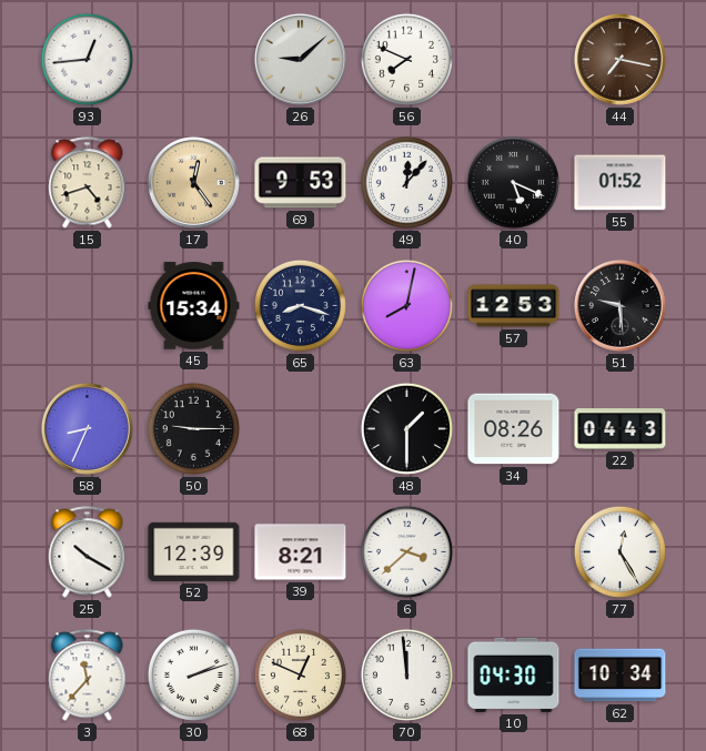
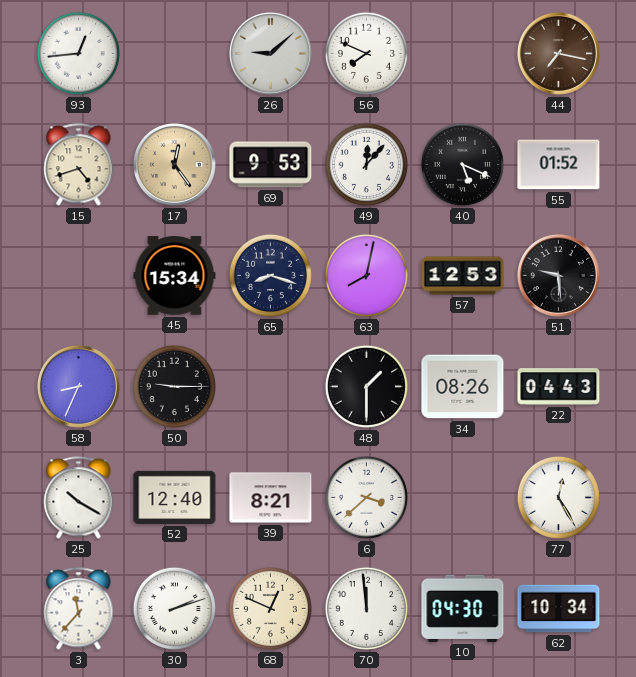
52: 12:39 -> 12:40 (175, 497)
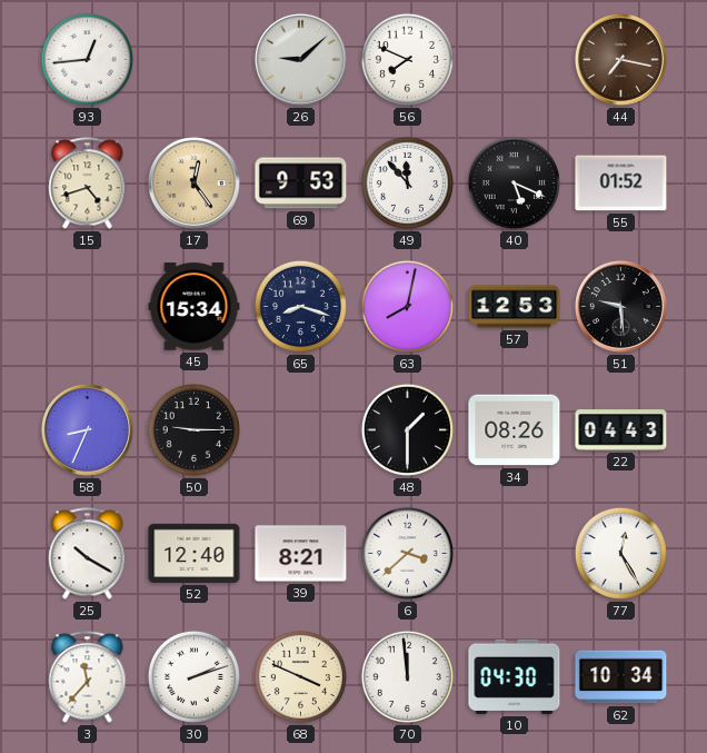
49: 12:07 -> 11:53 (407, 182)
68: 12:49 -> 3:49 (300, 676)
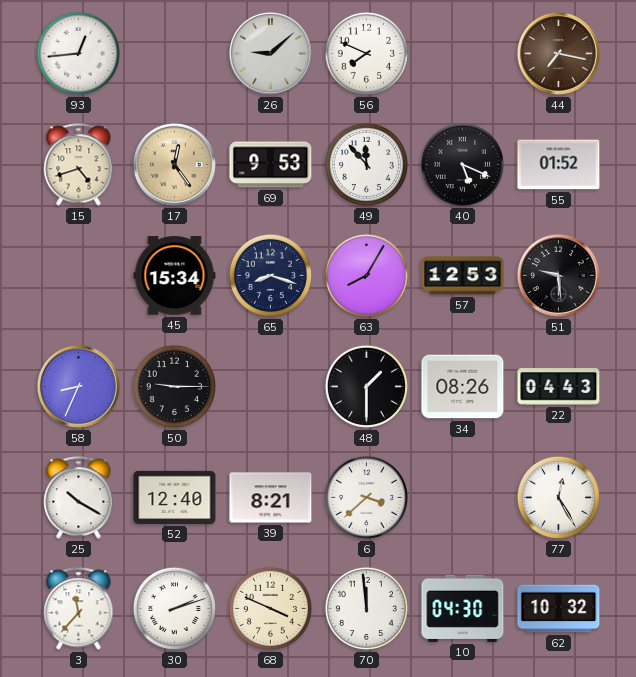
63: 8:02 -> 8:05 (366, 275)
62: 10:34 -> 10:32 (559, 609)
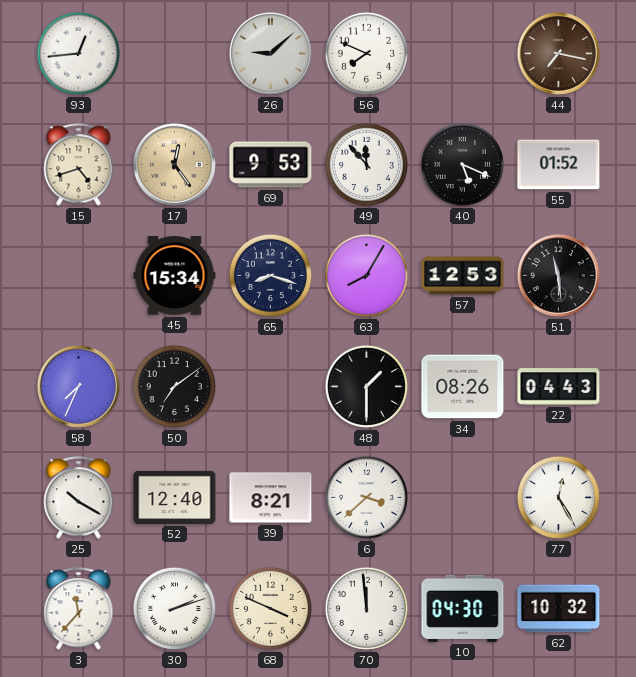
51: 9:29 -> 11:29 (558, 275)
58: 8:34 -> 7:34 (78, 386)
50: 9:15 -> 7:09 (174, 386)
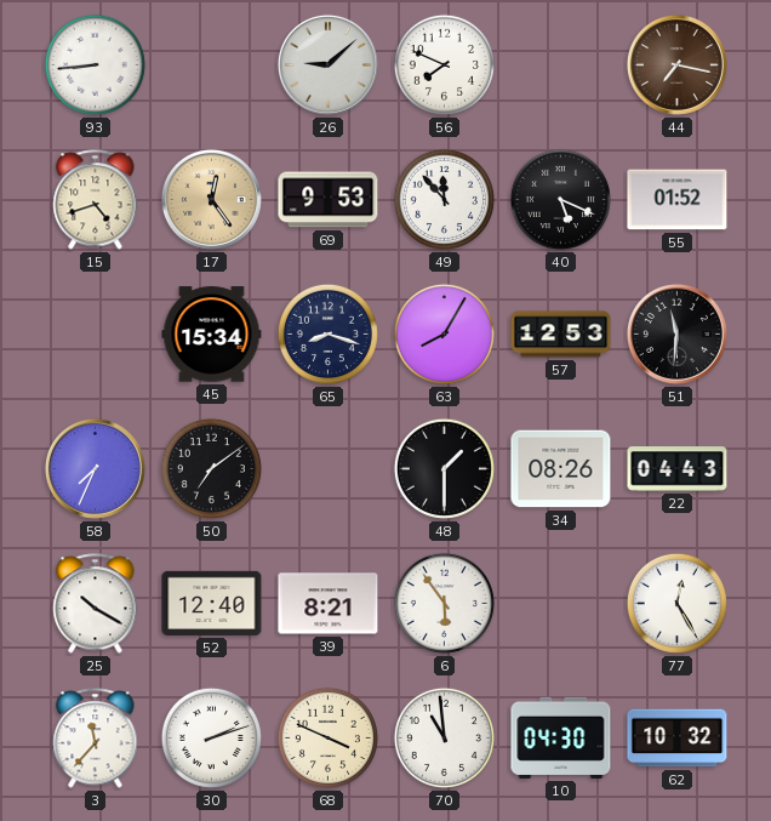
93: 12:44 -> 8:44 (95, 64)
51: 11:29 -> 11:31 (676, 333)
6: 3:38 -> 5:54 (444, 603)
70: 11:59 -> 10:59 (444, 737)
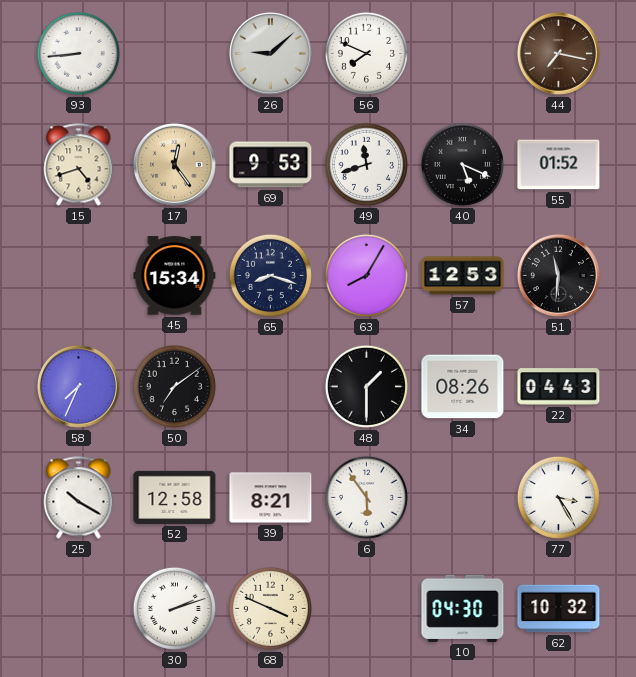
49: 11:53 -> 11:42 (366, 164)
52: 12:40 -> 12:58 (175, 497)
77: 12:25 -> 3:25 (558, 497)
3: 11:37 -> none (96, 739)
70: 10:59 -> none (444, 737)
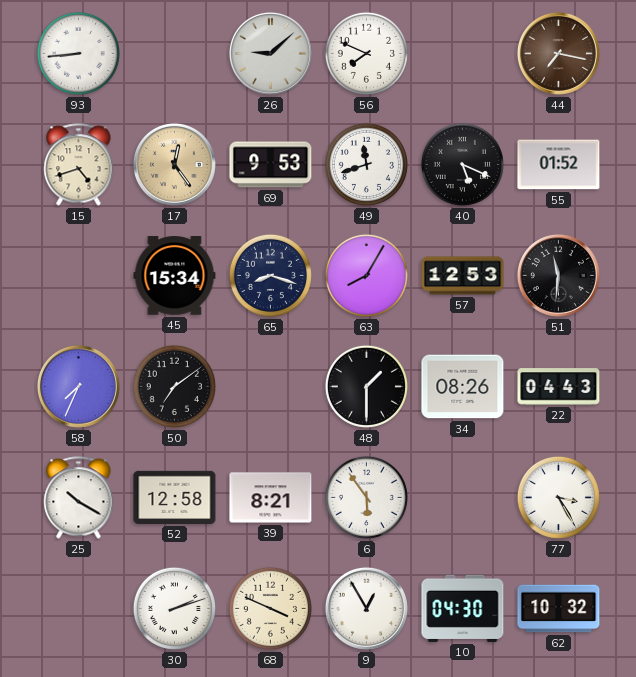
9: none -> 12:55 (366, 608)
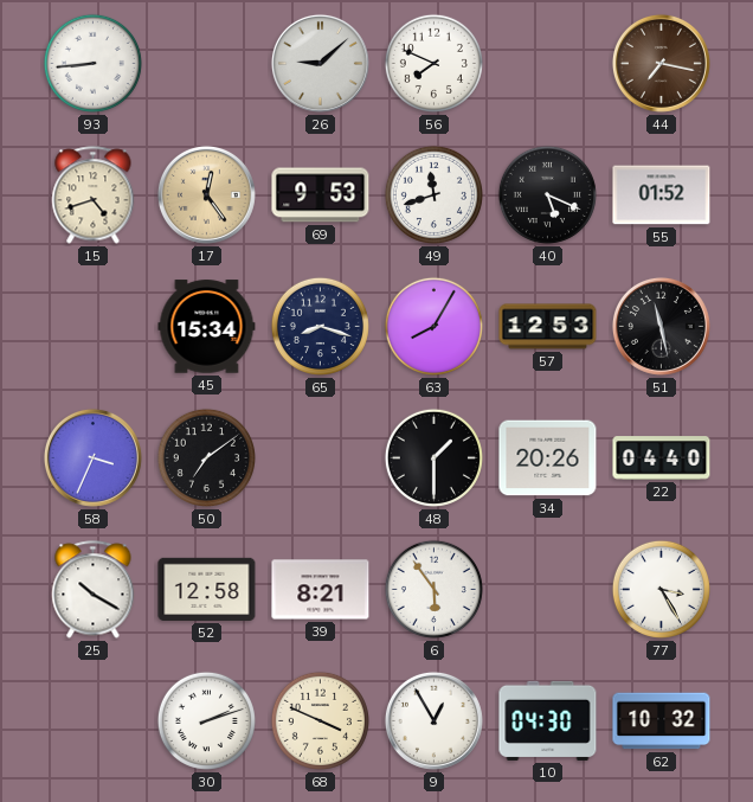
51: 11:31 -> 11:28 (661, 326)
58: 7:34 -> 3:34 (92, 457)
34: 08:26 -> 20:26 (548, 458)
22: 04:43 -> 04:40 (662, 458)
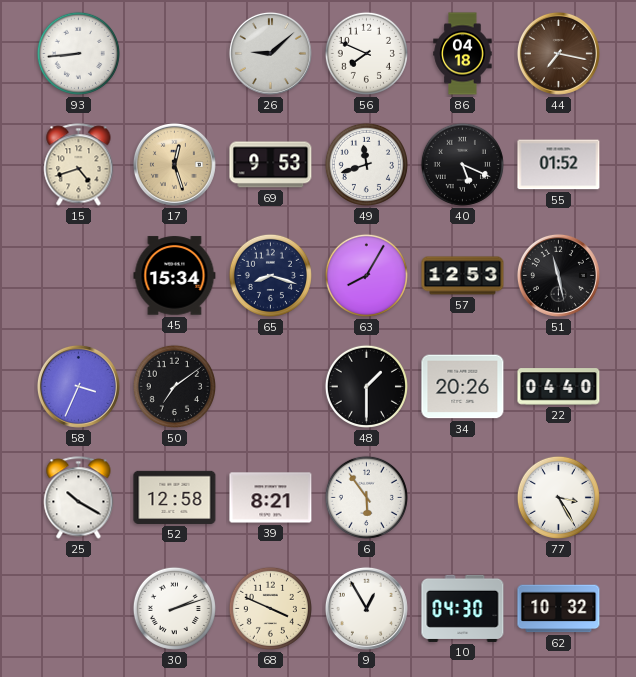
86: none -> 04:18 (463, 54)
17: 12:24 -> 12:27 (174, 164)
